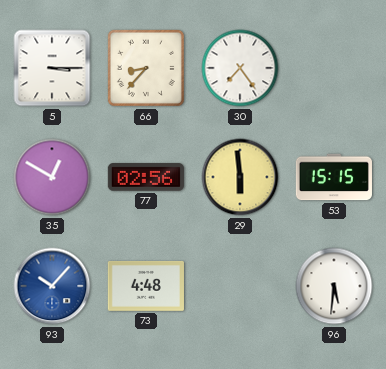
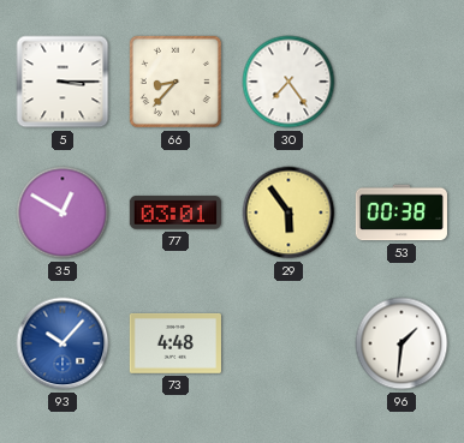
77: 02:56 -> 03:01 (176, 212)
29: 5:59 -> 5:54 (288, 212)
53: 15:15 -> 00:38 (401, 212)
96: 5:31 -> 1:31 (401, 343)
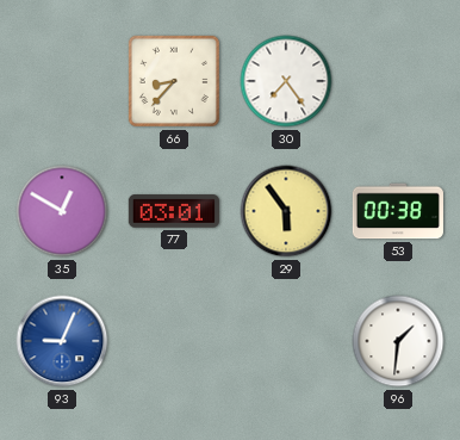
5: 3:15 -> none (63, 82)
93: 10:07 -> 9:04 (62, 341)
73: 4:48 -> none (176, 343)
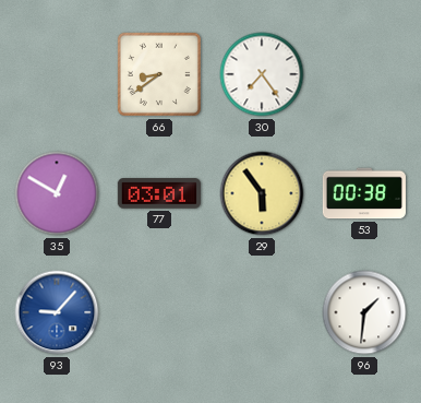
66: 8:37 -> 8:39 (159, 74)
93: 9:04 -> 9:07 (57, 312)
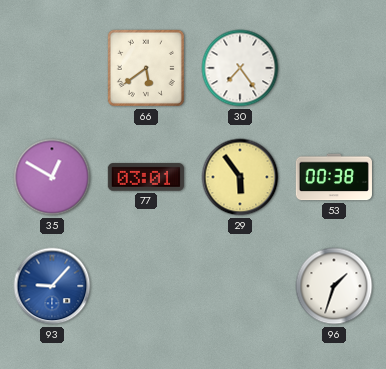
66: 8:39 -> 5:39 (146, 68)
96: 1:31 -> 1:33 (334, 286)
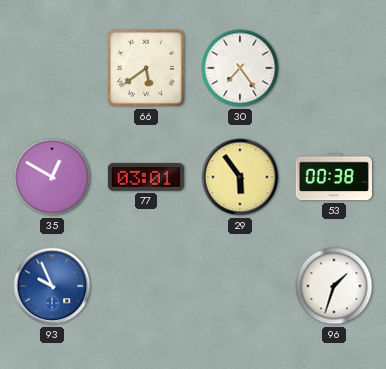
93: 9:07 -> 9:56 (52, 286)
